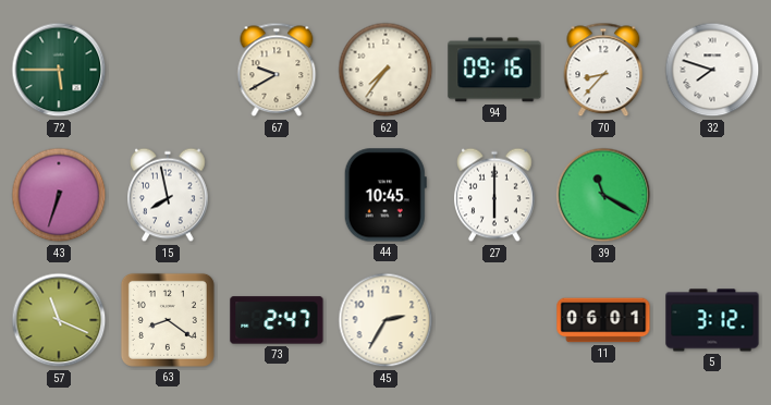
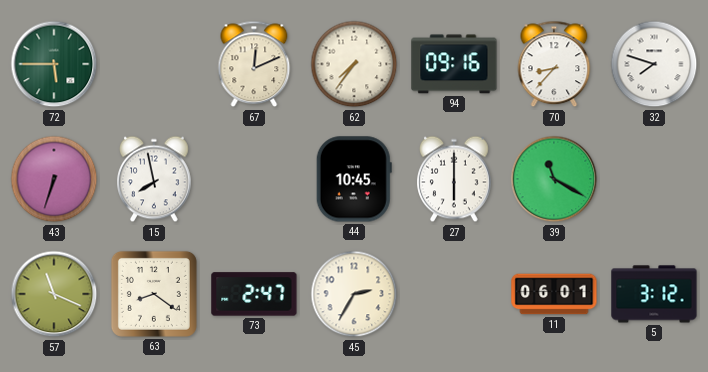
67: 9:40 -> 12:11 (254, 64)
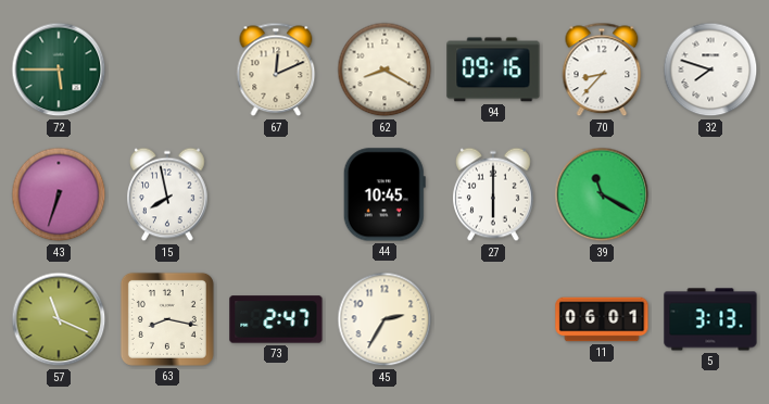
62: 7:36 -> 8:20 (384, 70)
63: 8:21 -> 8:17 (167, 319)
5: 3:12 -> 3:13 (710, 319)
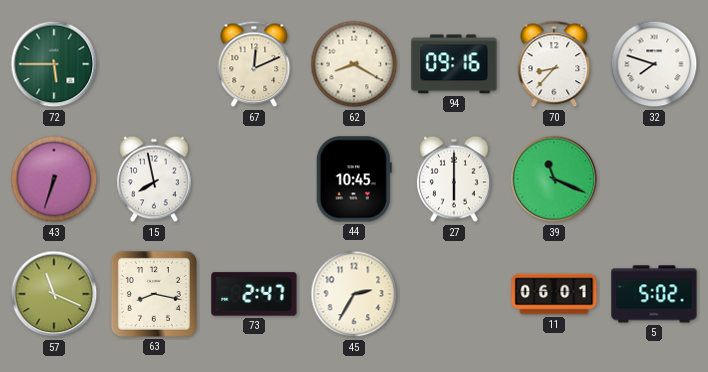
39: 11:20 -> 11:19 (554, 179)
5: 3:13 -> 5:02 (654, 294)
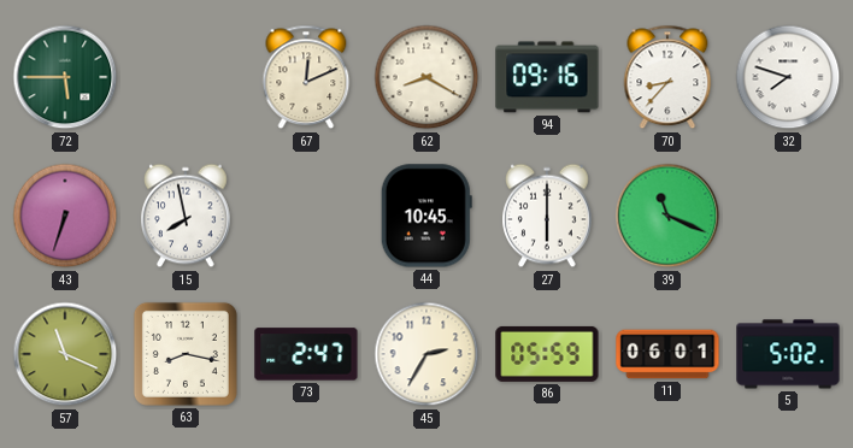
86: none -> 05:59 (547, 354)
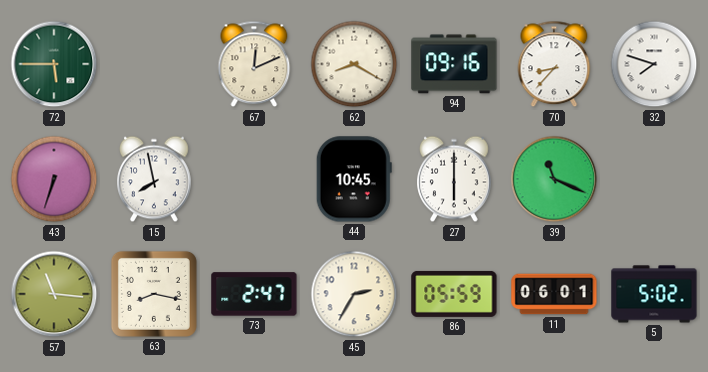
57: 11:19 -> 11:16 (54, 294)
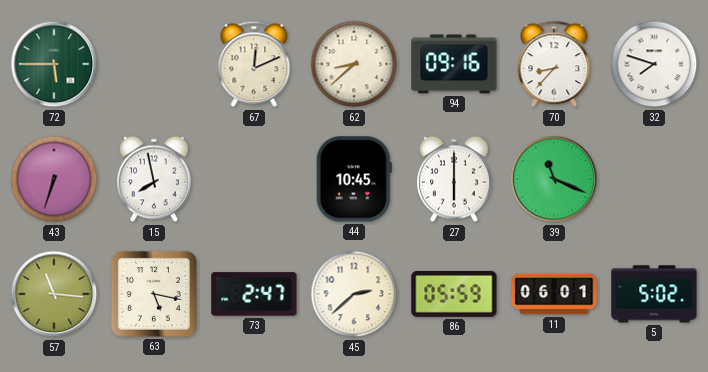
62: 8:20 -> 8:38 (354, 64)
63: 8:17 -> 5:17 (154, 294)
45: 2:35 -> 2:38 (354, 294)
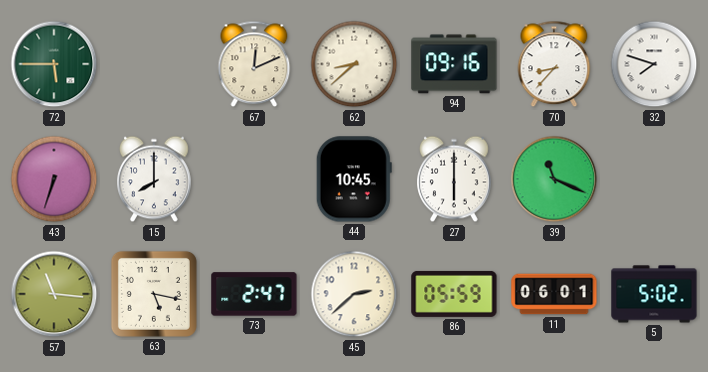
15: 7:58 -> 8:00 (155, 179)
